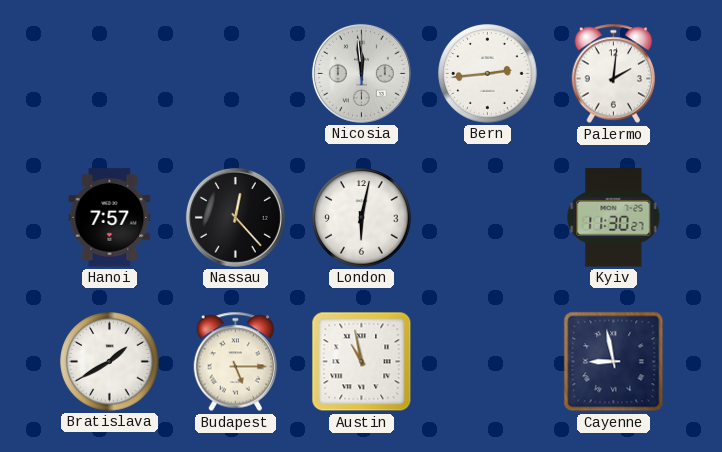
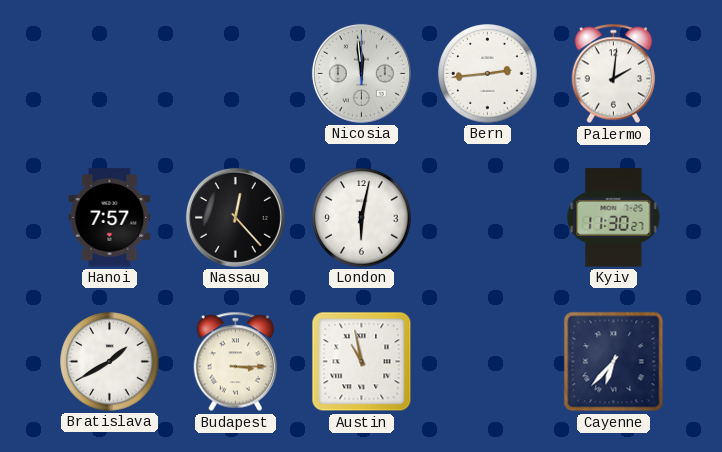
Budapest: 5:15 -> 3:15 (236, 362)
Cayenne: 8:58 -> 6:37 (614, 362)
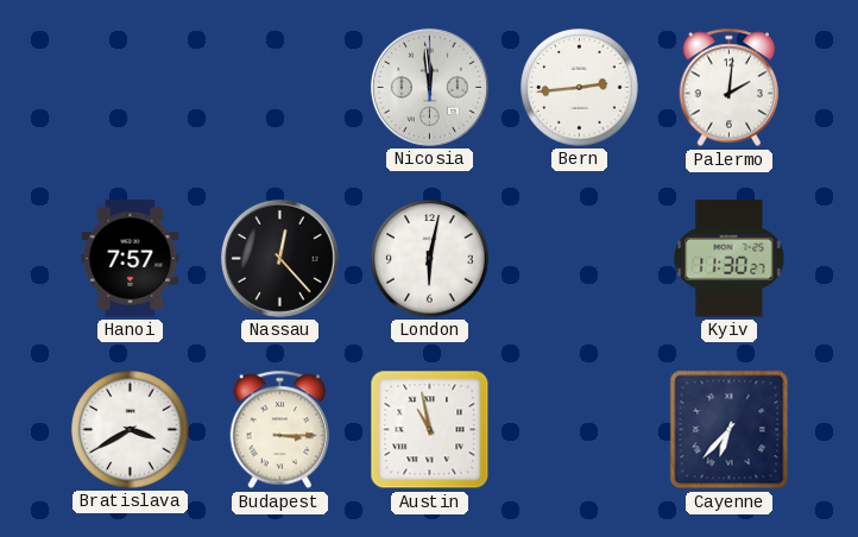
Bratislava: 1:40 -> 3:40 (131, 430)
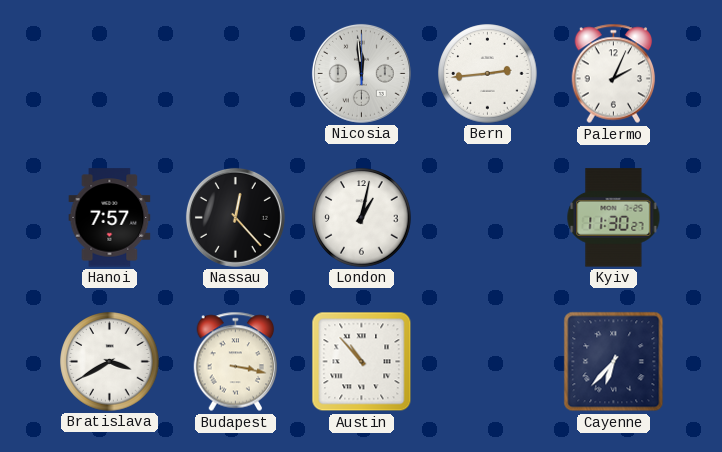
Palermo: 2:01 -> 2:04 (614, 74)
London: 6:02 -> 1:02 (362, 218)
Budapest: 3:15 -> 3:17 (236, 362)
Austin: 10:58 -> 10:53 (362, 362)
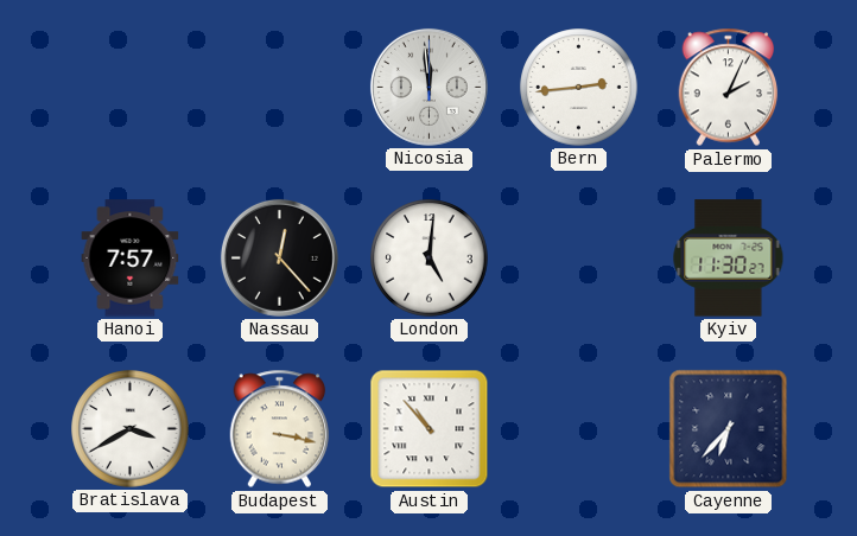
London: 1:02 -> 5:01 (430, 259)
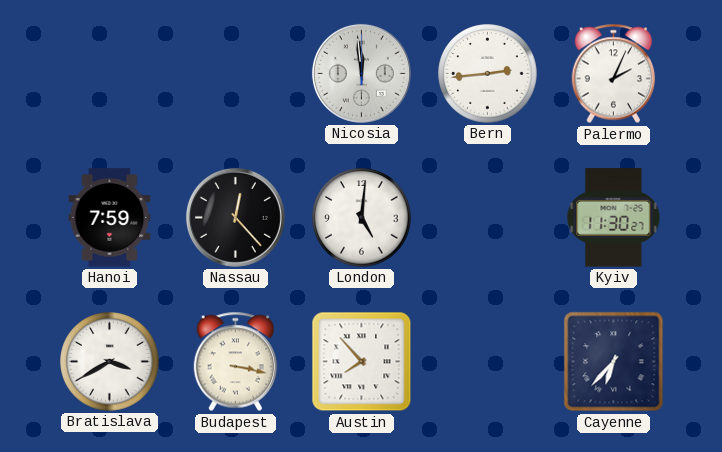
Hanoi: 7:57 -> 7:59 (110, 218)
Austin: 10:53 -> 7:53 (362, 362)
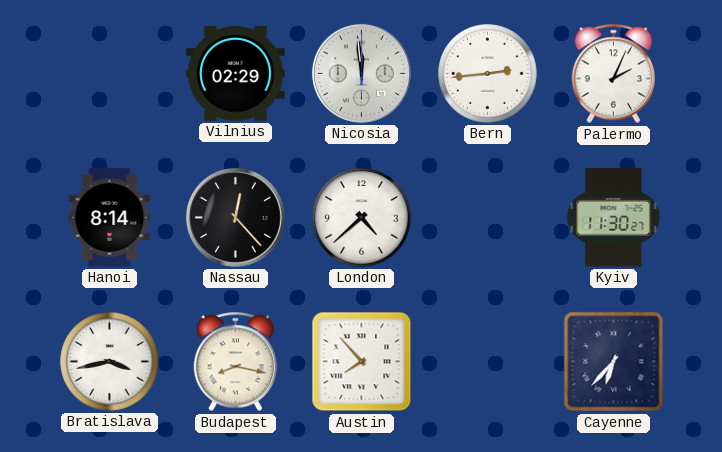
Vilnius: none -> 02:29 (236, 74)
Hanoi: 7:59 -> 8:14 (110, 218)
London: 5:01 -> 4:38 (362, 218)
Bratislava: 3:40 -> 3:43 (110, 362)
Budapest: 3:17 -> 8:17 (236, 362)
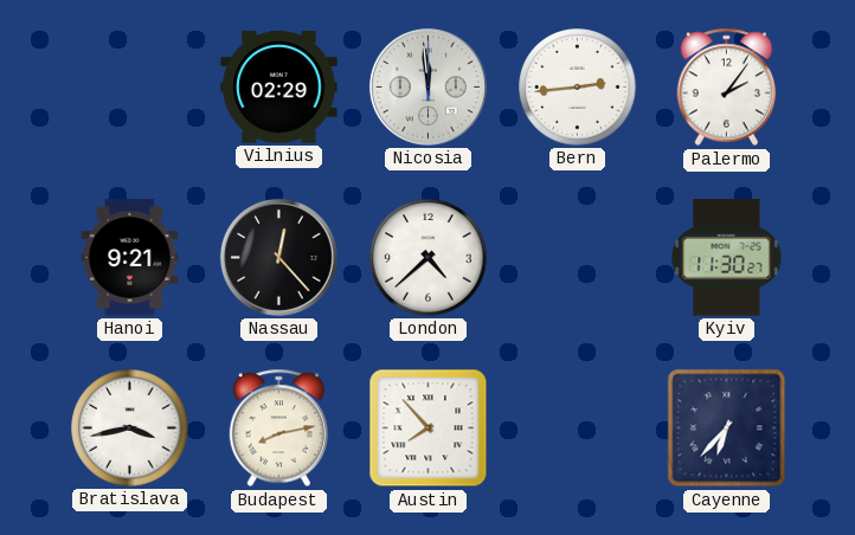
Palermo: 2:04 -> 2:06 (727, 88)
Hanoi: 8:14 -> 9:21 (130, 258)
Budapest: 8:17 -> 8:13 (279, 428)
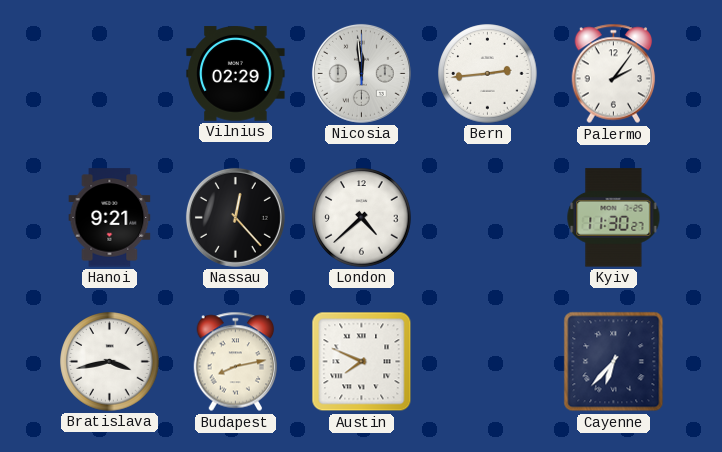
Austin: 7:53 -> 7:49 (362, 362)
